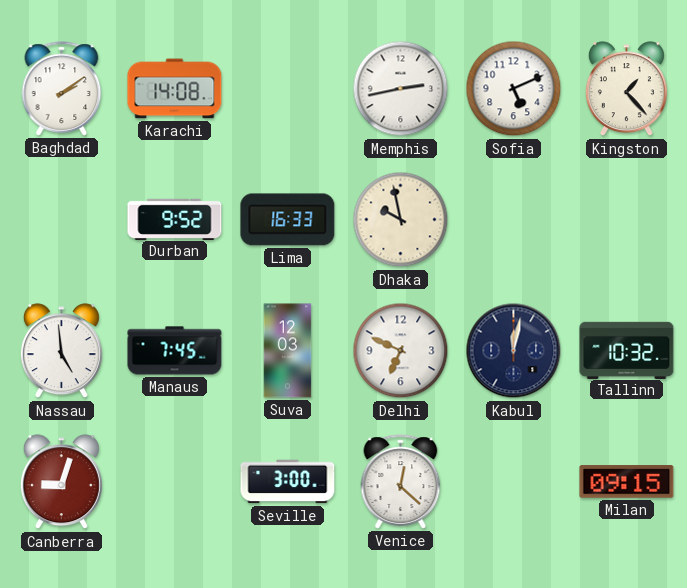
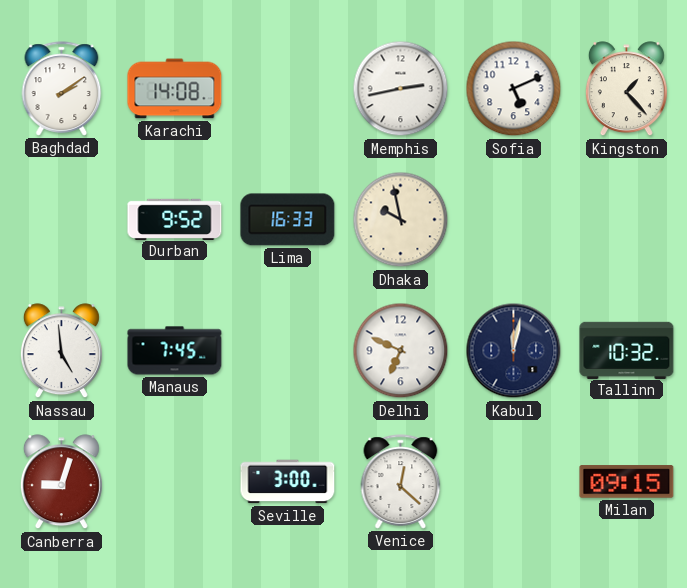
Suva: 12:03 -> none (288, 351)
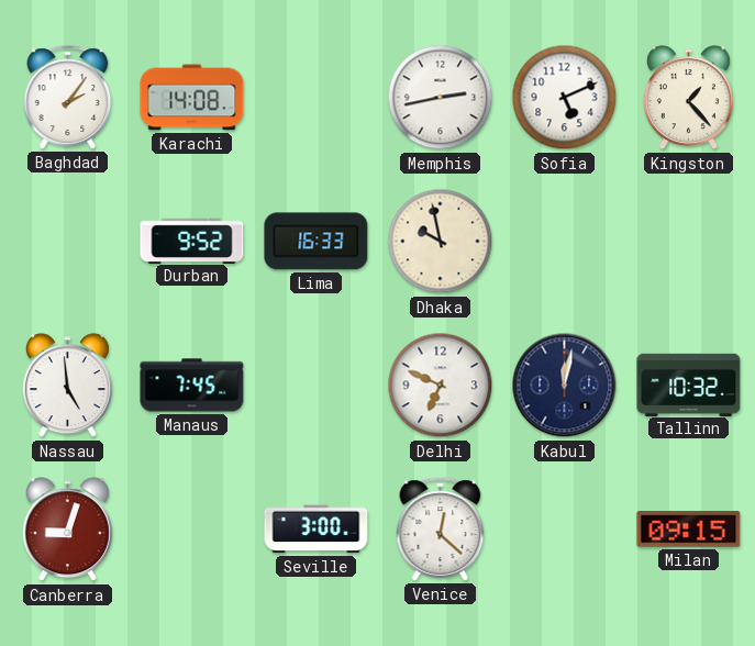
Baghdad: 2:09 -> 2:06 (68, 98)
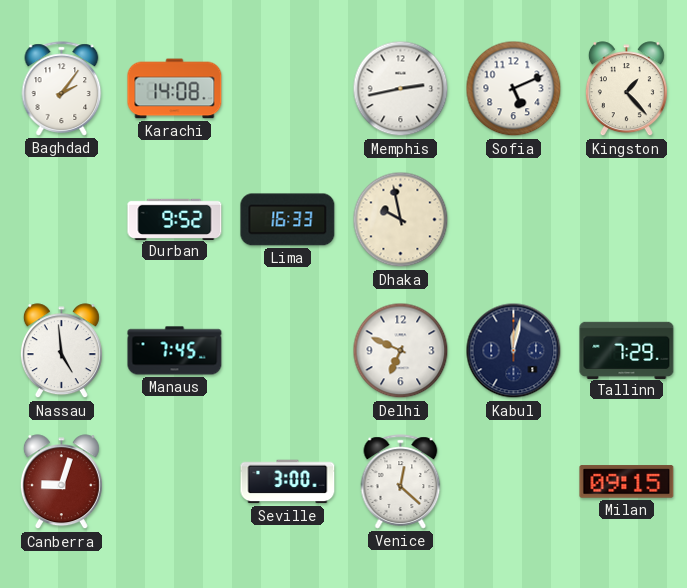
Tallinn: 10:32 -> 7:29 (627, 350)
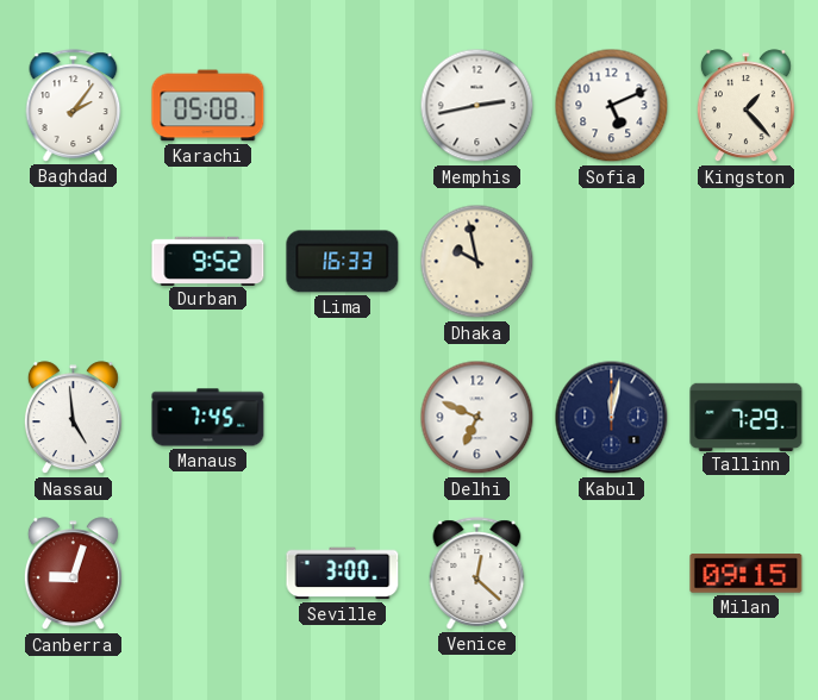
Karachi: 14:08 -> 05:08 (208, 106)
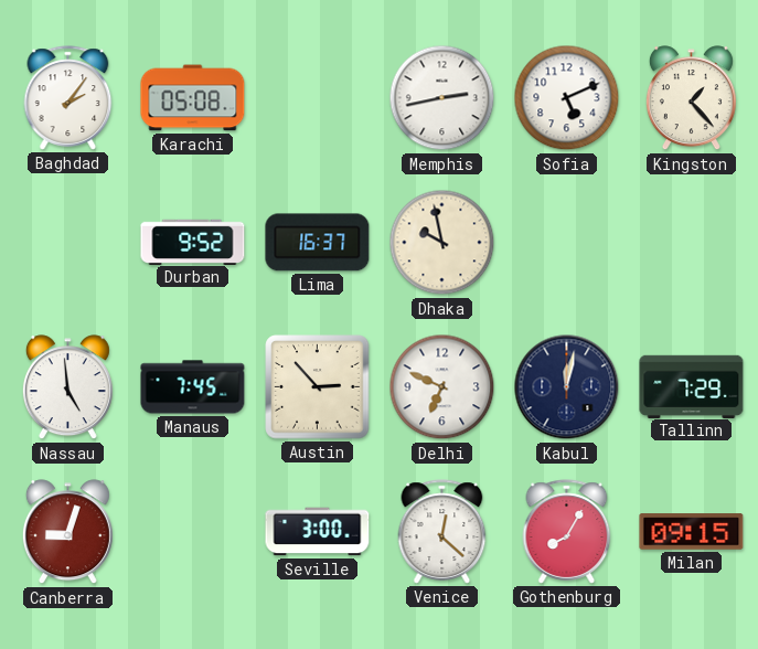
Lima: 16:33 -> 16:37 (318, 243)
Austin: none -> 2:53 (318, 387)
Gothenburg: none -> 8:05 (567, 532)
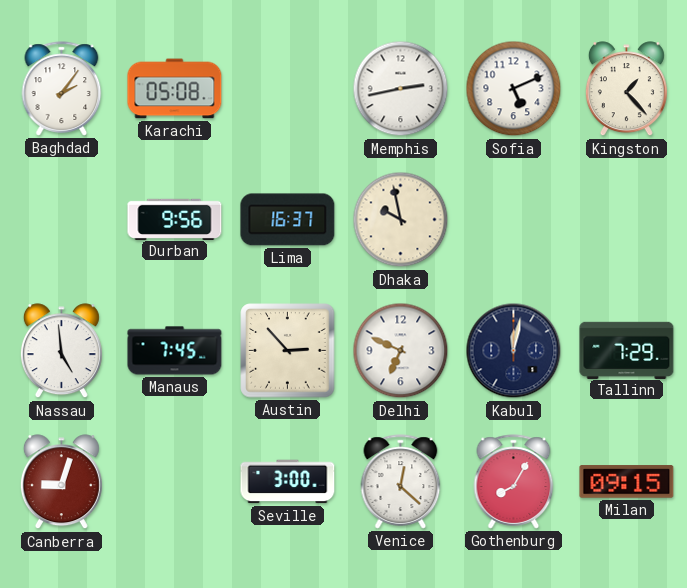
Durban: 9:52 -> 9:56 (175, 219)
